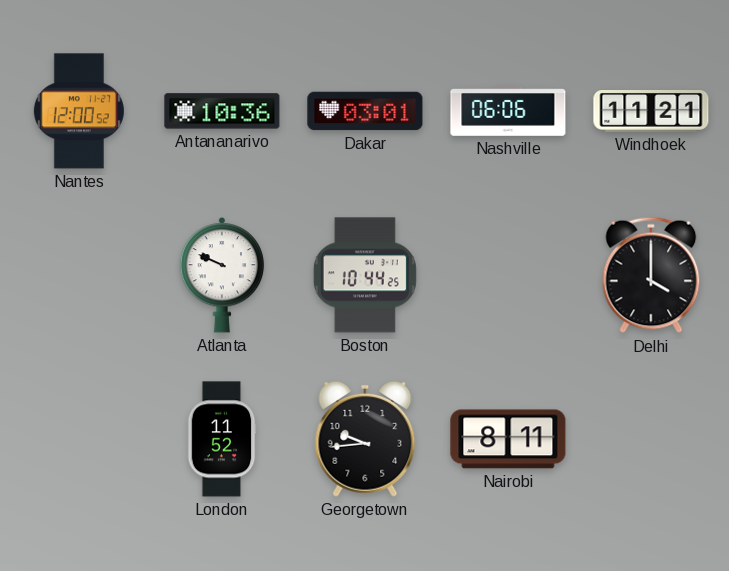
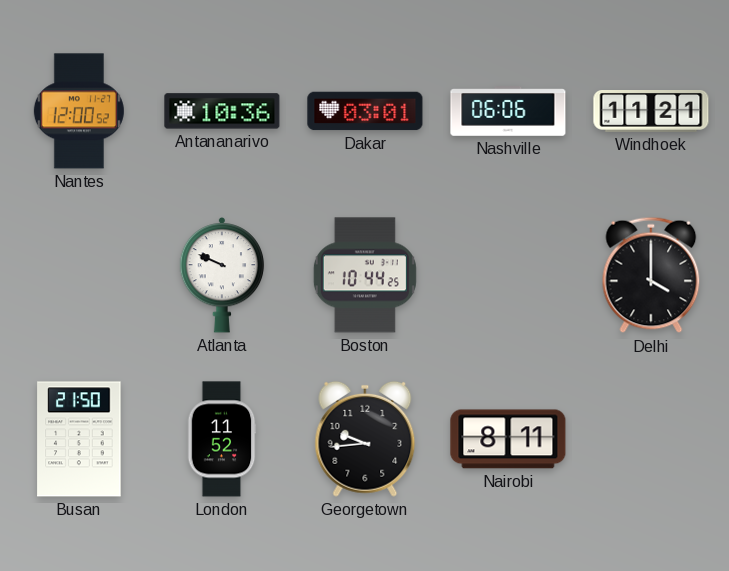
Busan: none -> 21:50 (79, 439)
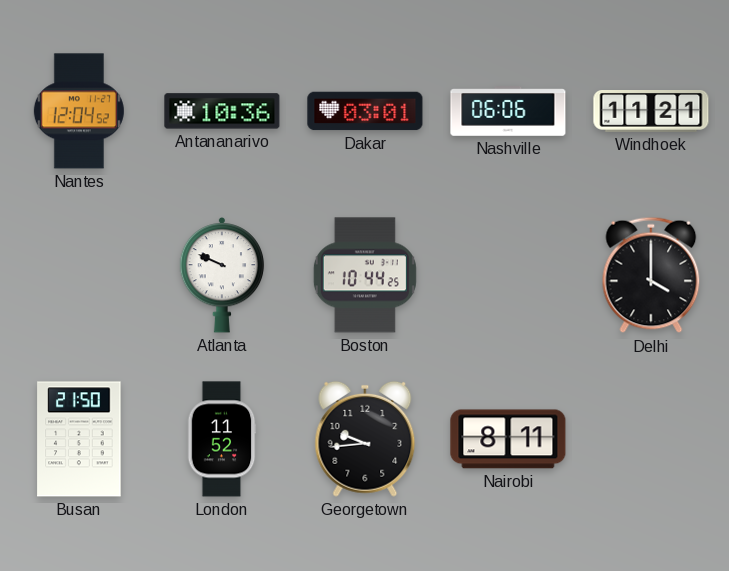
Nantes: 12:00 -> 12:04 (79, 111)
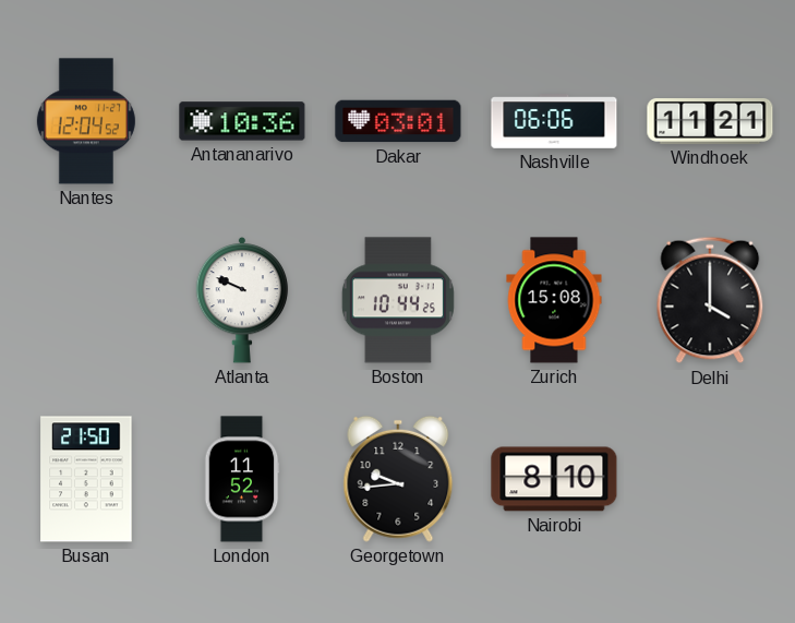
Zurich: none -> 15:08 (554, 300)
Nairobi: 8:11 -> 8:10 (554, 479)
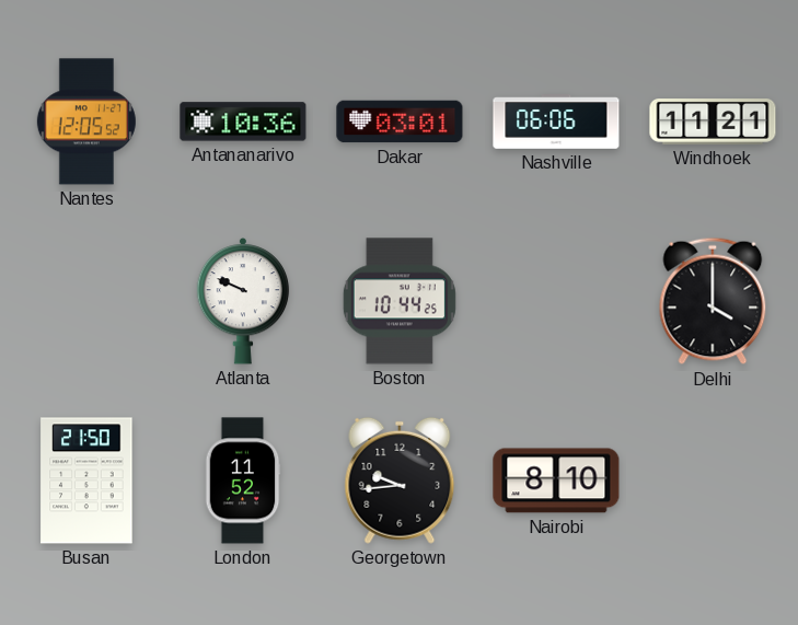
Nantes: 12:04 -> 12:05 (86, 121)
Zurich: 15:08 -> none (554, 300)
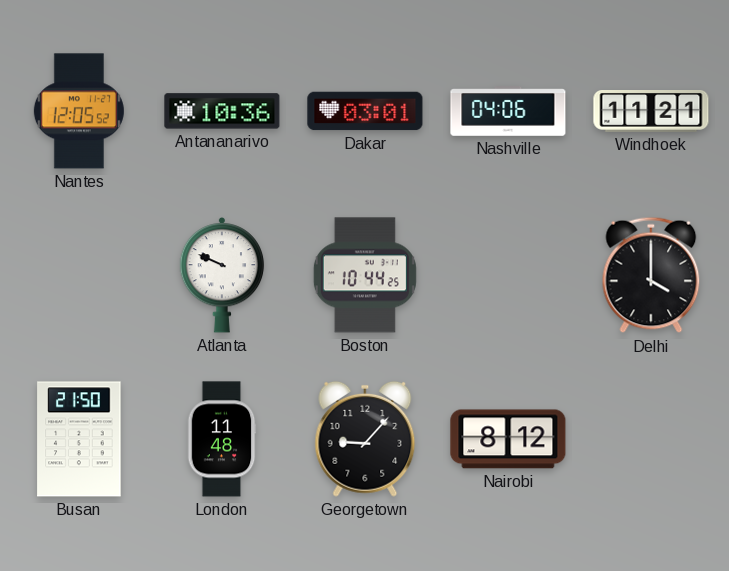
Nashville: 06:06 -> 04:06 (508, 111)
London: 11:52 -> 11:48 (222, 439)
Georgetown: 9:44 -> 9:07 (365, 439)
Nairobi: 8:10 -> 8:12 (508, 439)
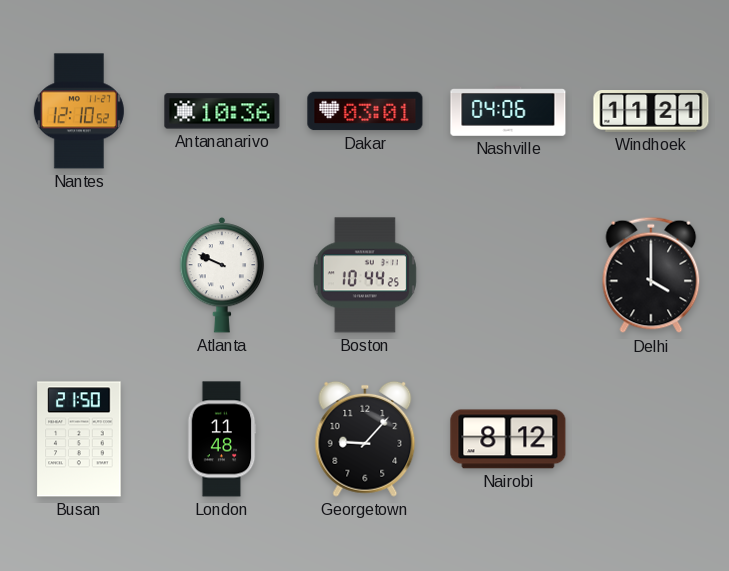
Nantes: 12:05 -> 12:10 (79, 111)
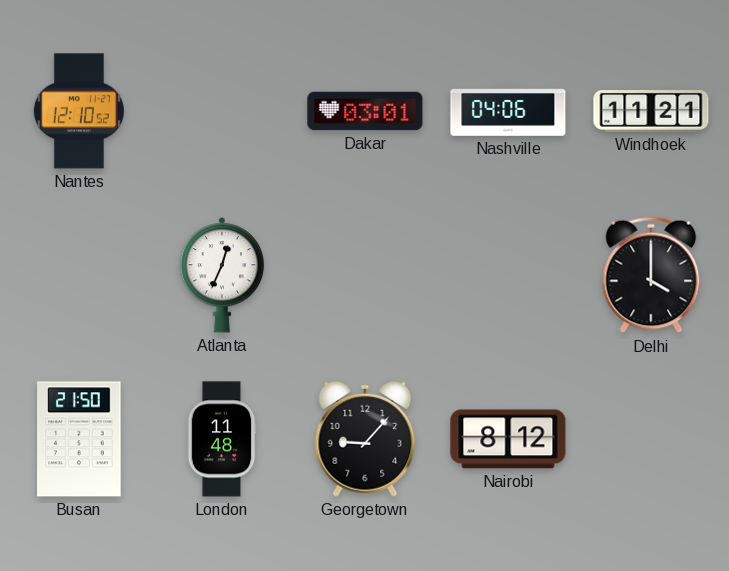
Antananarivo: 10:36 -> none (222, 111)
Atlanta: 9:49 -> 12:34 (222, 275)
Boston: 10:44 -> none (365, 275)
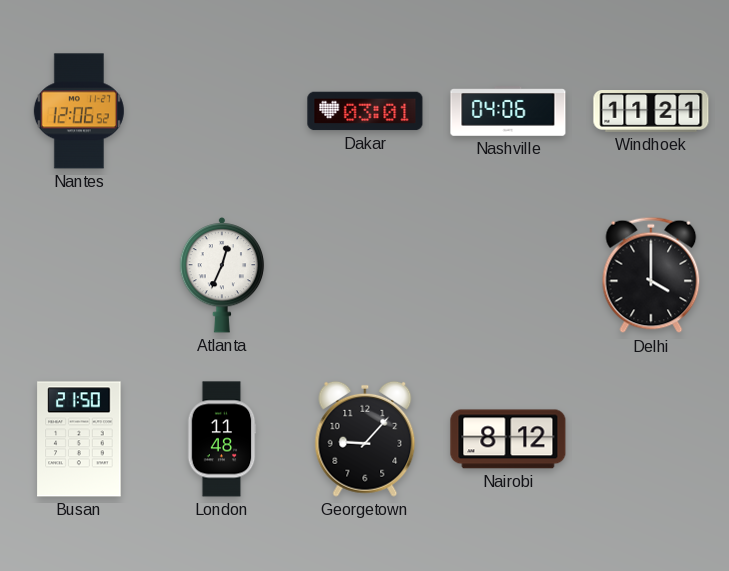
Nantes: 12:10 -> 12:06 (79, 111)
